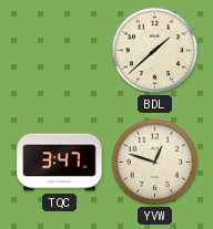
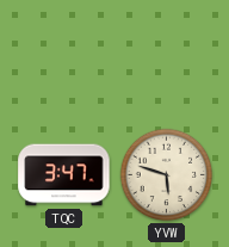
BDL: 1:38 -> none (155, 51)
YVW: 12:48 -> 5:48 (167, 175)
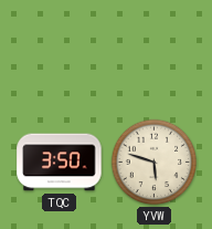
TQC: 3:47 -> 3:50 (60, 163)
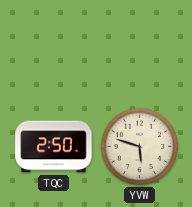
TQC: 3:50 -> 2:50 (54, 147)
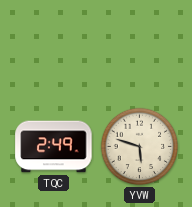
TQC: 2:50 -> 2:49 (54, 147)
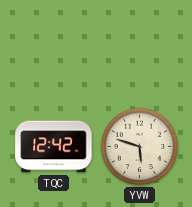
TQC: 2:49 -> 12:42 (54, 147)
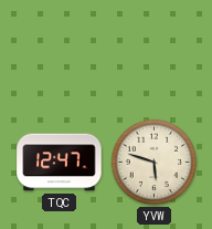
TQC: 12:42 -> 12:47 (60, 163)
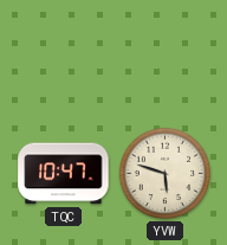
TQC: 12:47 -> 10:47 (64, 174)
